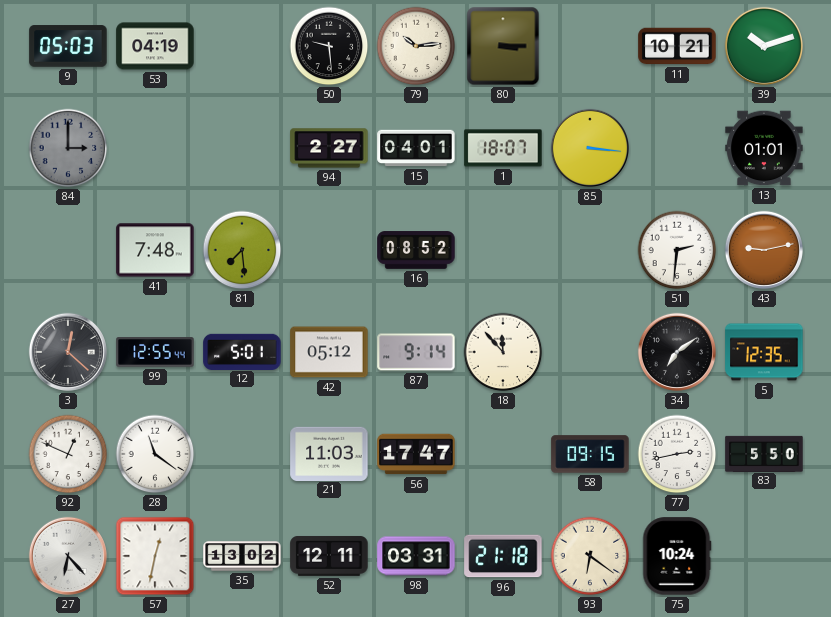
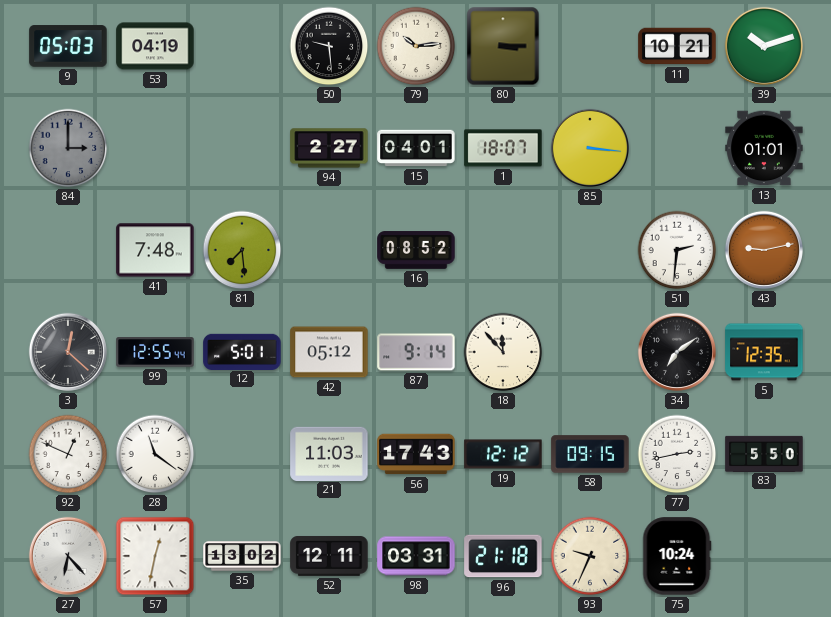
56: 17:47 -> 17:43 (416, 454)
19: none -> 12:12 (503, 454)
93: 6:21 -> 9:34 (590, 556)
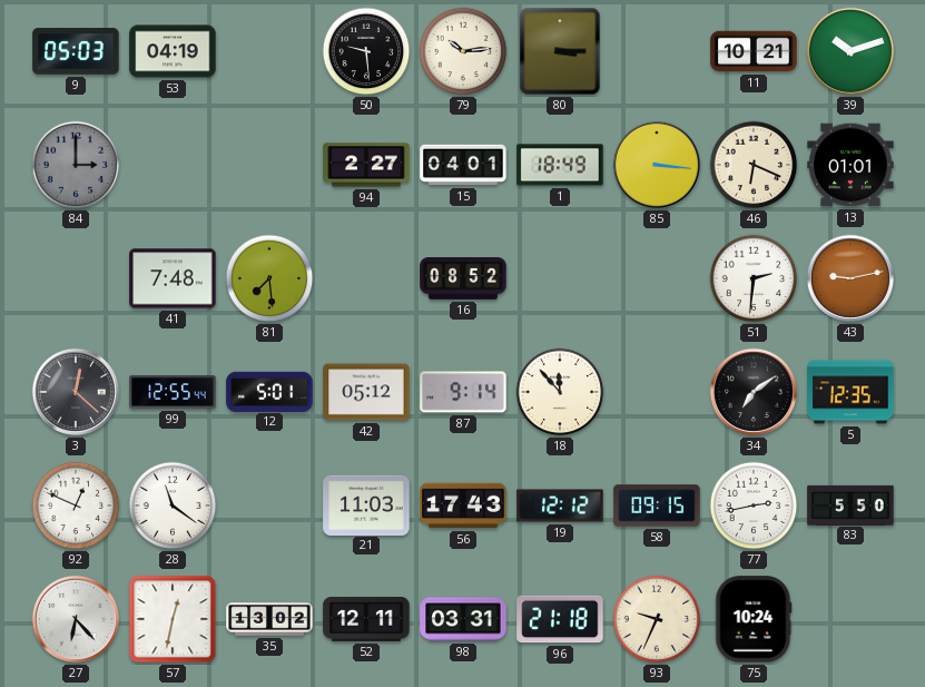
1: 18:07 -> 18:49 (560, 165)
46: none -> 6:19 (754, 165)
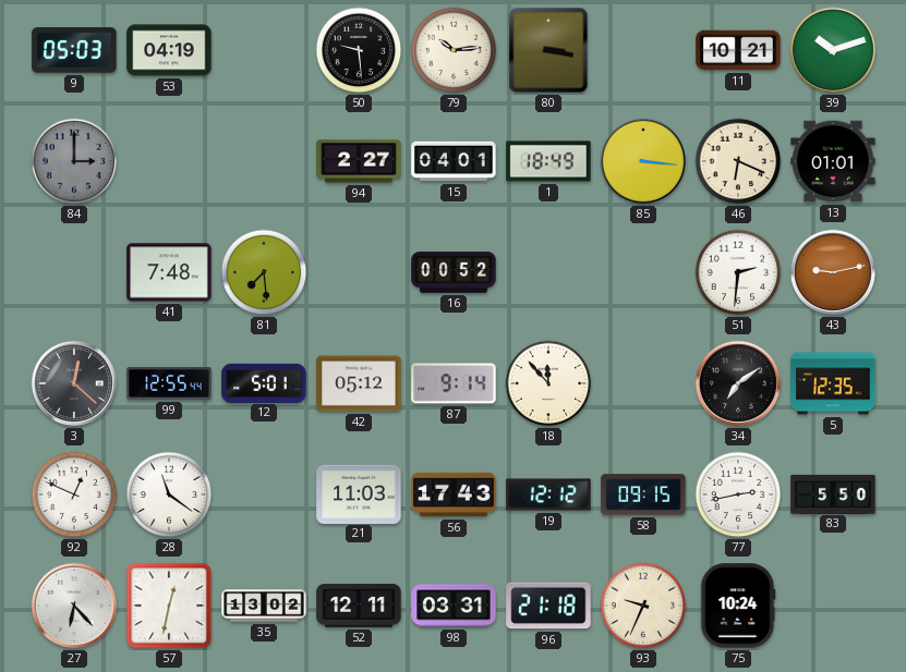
80: 3:15 -> 3:17 (548, 50)
16: 08:52 -> 00:52 (454, 272)
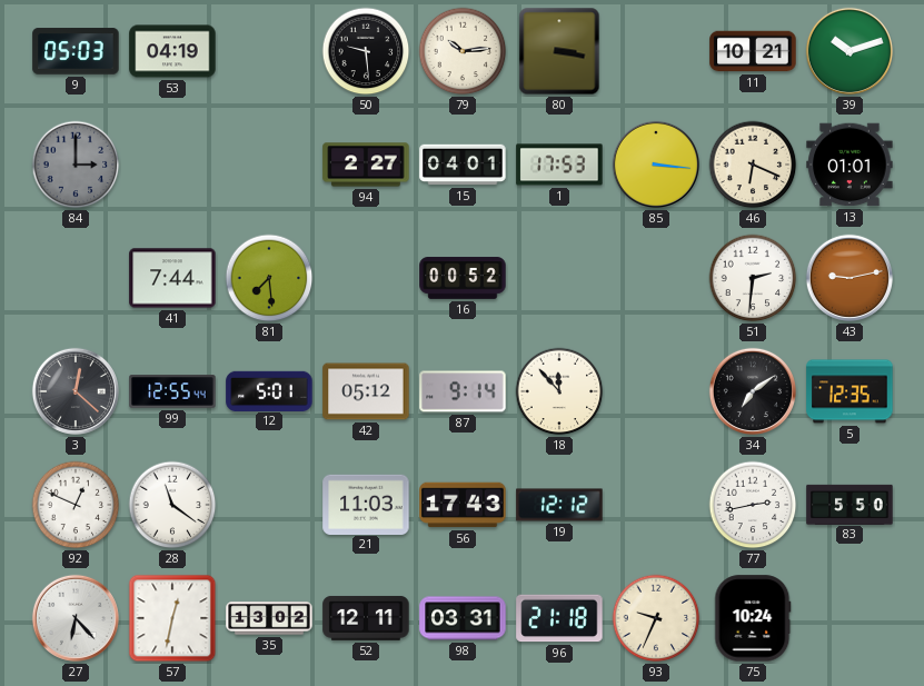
1: 18:49 -> 17:53 (559, 165)
41: 7:48 -> 7:44 (172, 278)
58: 09:15 -> none (643, 494)
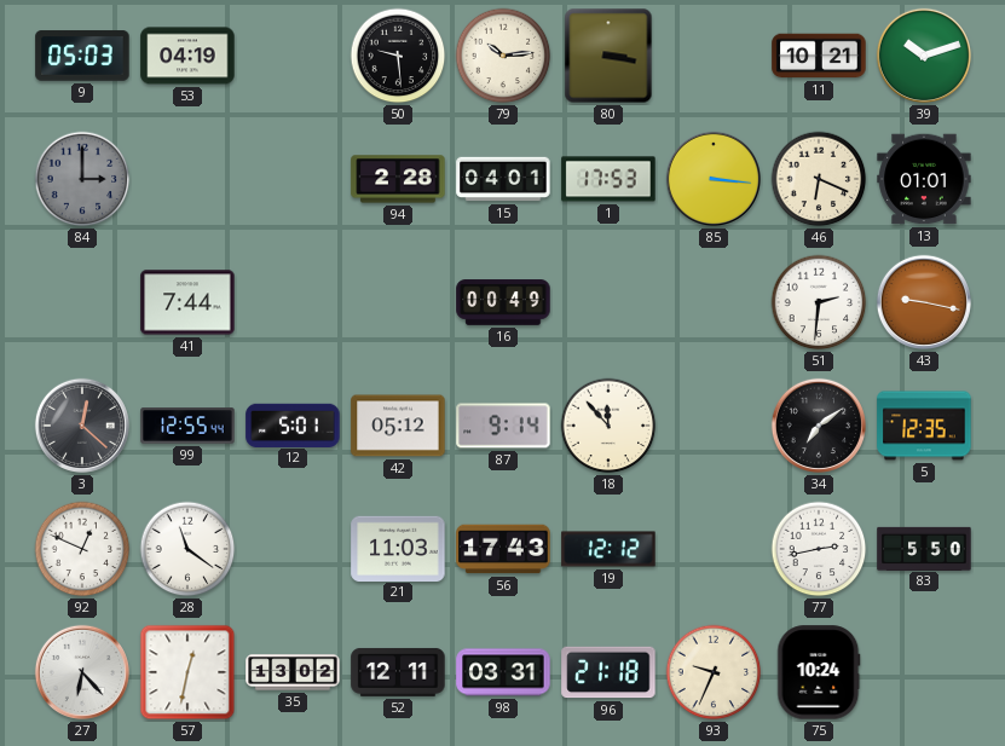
94: 2:27 -> 2:28 (398, 179)
81: 7:29 -> none (269, 278)
16: 00:52 -> 00:49 (503, 302)
43: 9:13 -> 9:17 (924, 302)
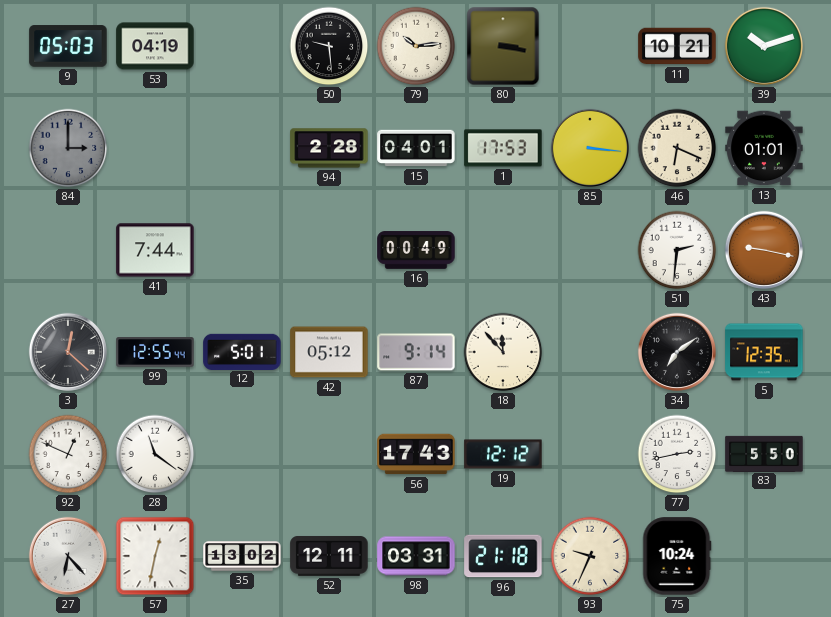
21: 11:03 -> none (398, 548)
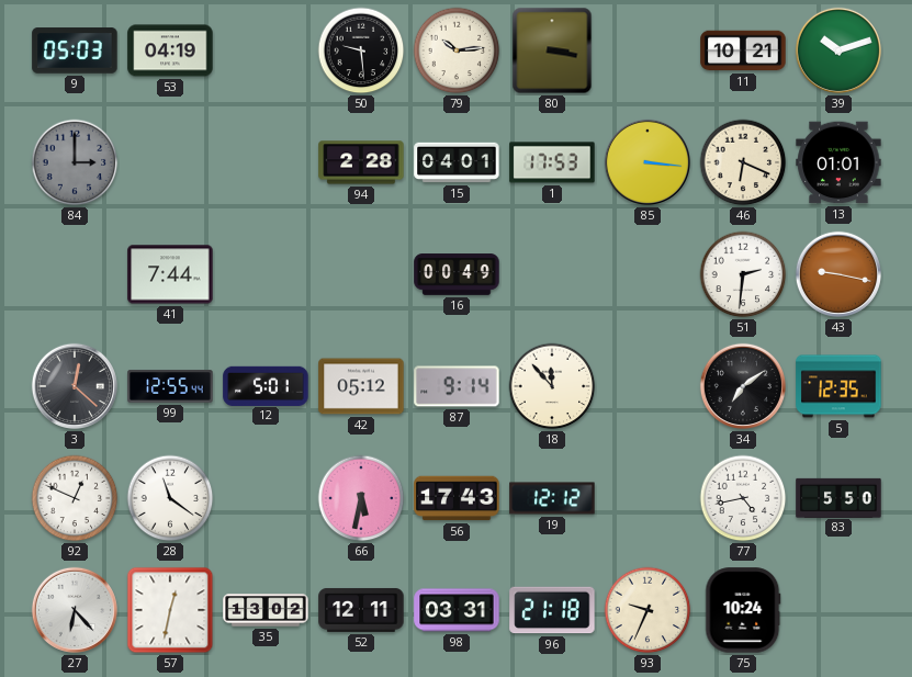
66: none -> 5:32 (361, 498)
77: 2:43 -> 4:43 (743, 498)
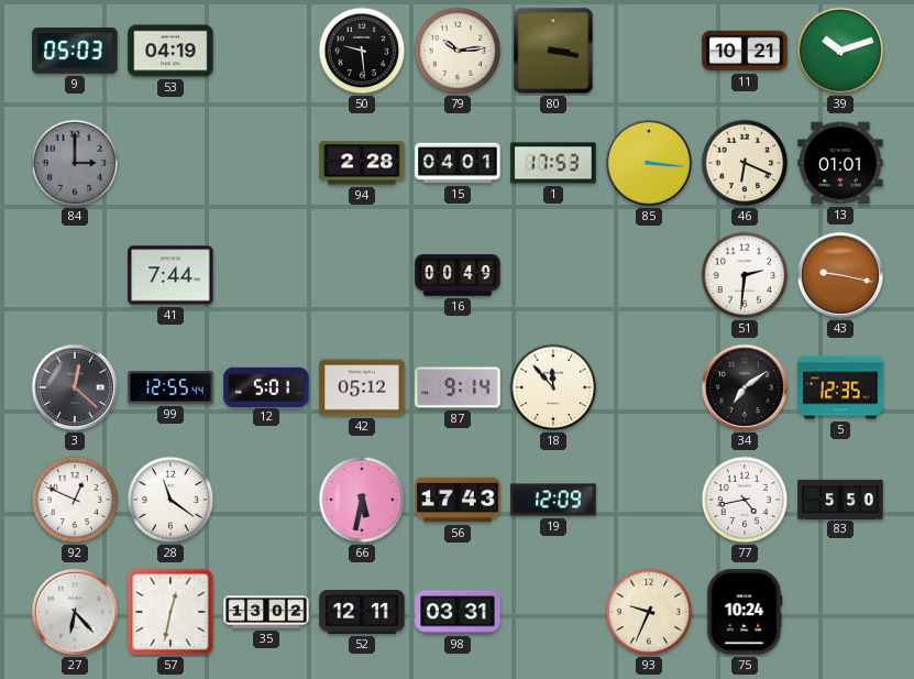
19: 12:12 -> 12:09 (553, 500)
96: 21:18 -> none (552, 610)
